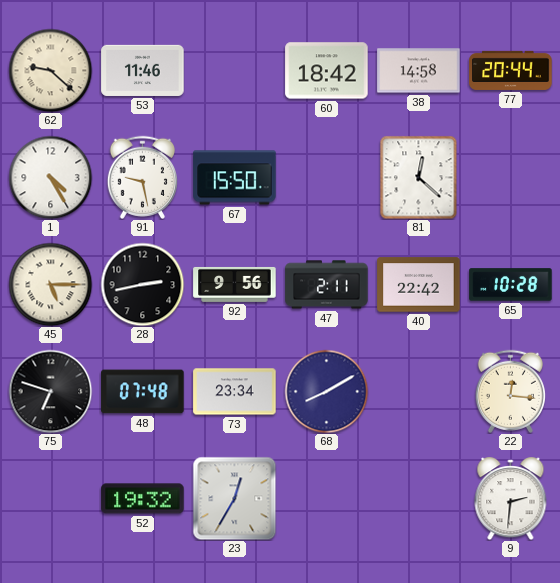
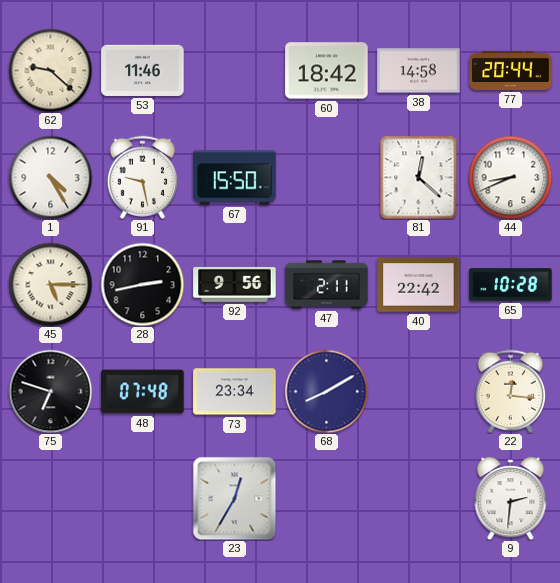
44: none -> 8:41 (510, 177)
52: 19:32 -> none (143, 499)
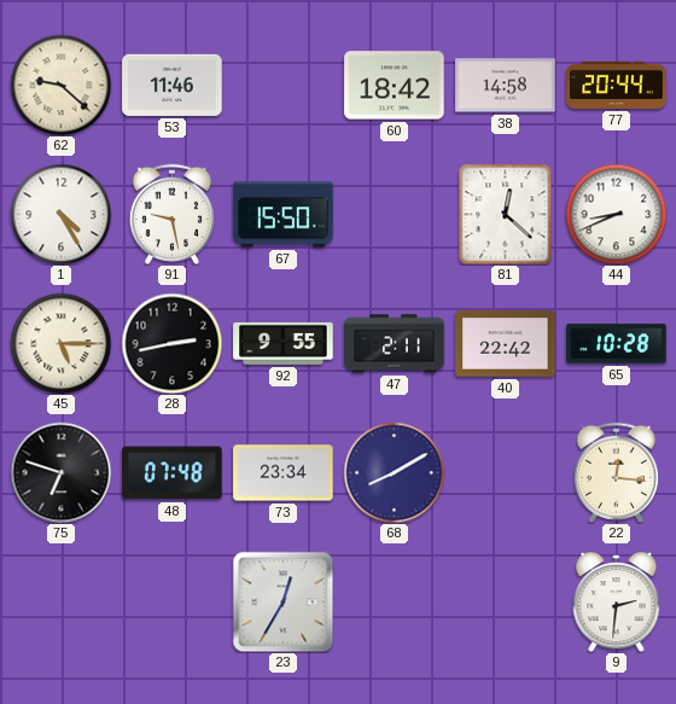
92: 9:56 -> 9:55 (284, 343)
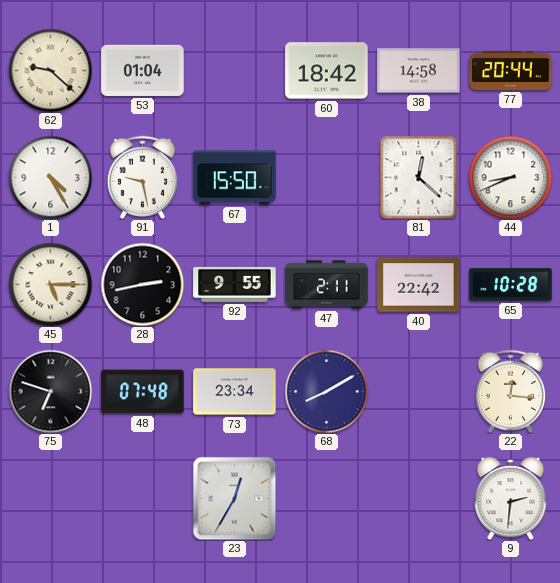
53: 11:46 -> 01:04 (143, 70)
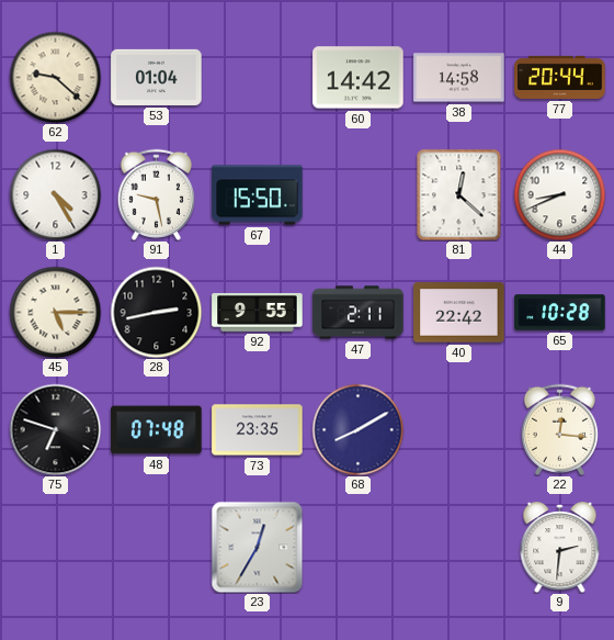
60: 18:42 -> 14:42 (359, 78)
73: 23:34 -> 23:35 (258, 430)
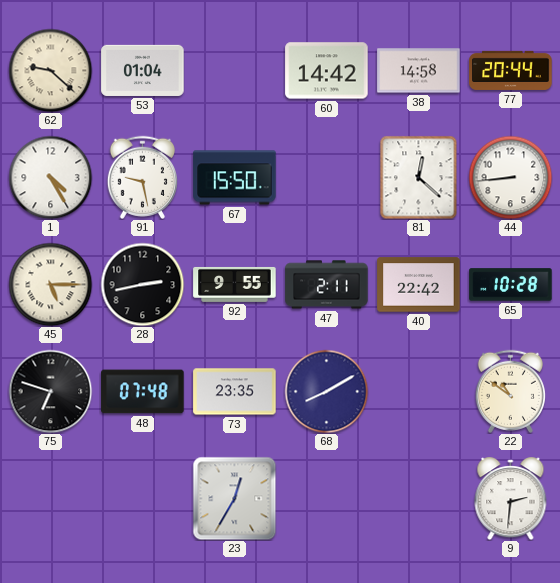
44: 8:41 -> 8:44 (510, 177)
22: 12:16 -> 10:51 (510, 391)
